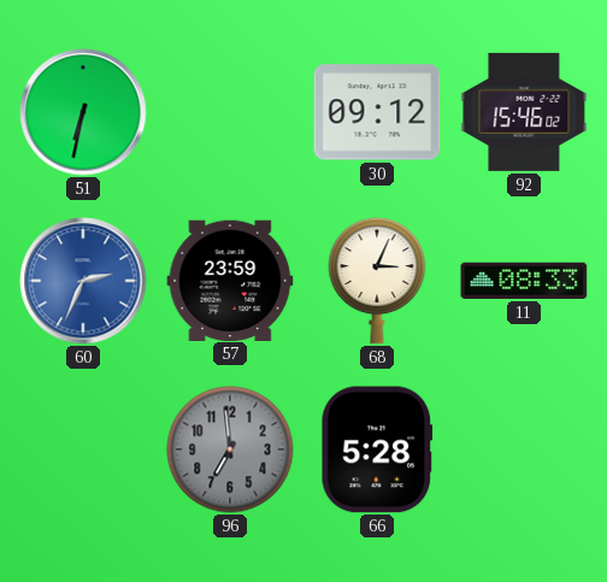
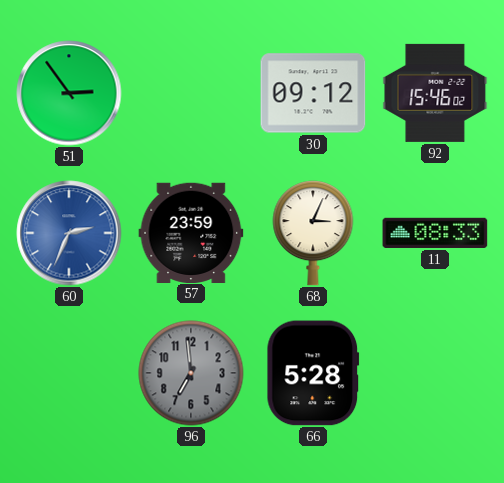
51: 6:32 -> 2:54 (69, 93)
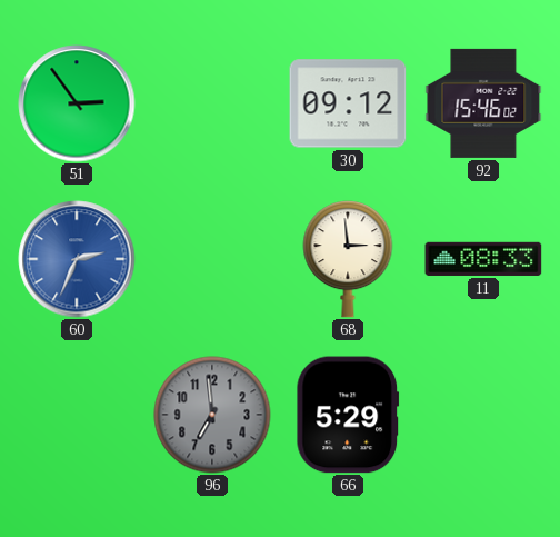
57: 23:59 -> none (191, 232)
68: 3:04 -> 2:59 (348, 259)
66: 5:28 -> 5:29 (348, 415)
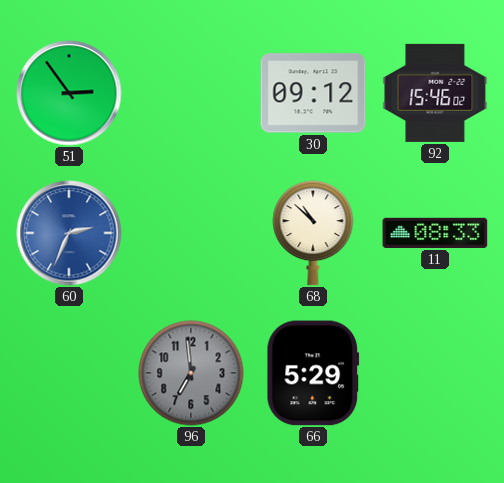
68: 2:59 -> 10:52 (313, 233)
